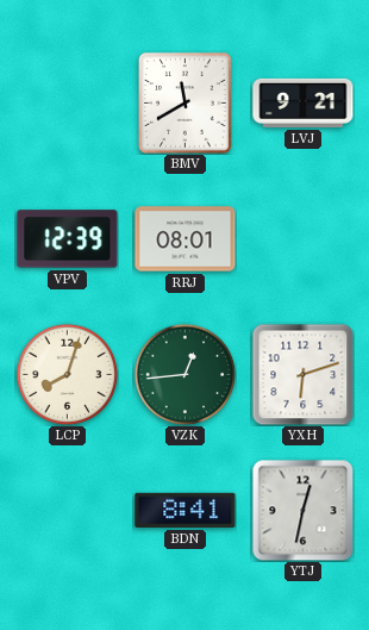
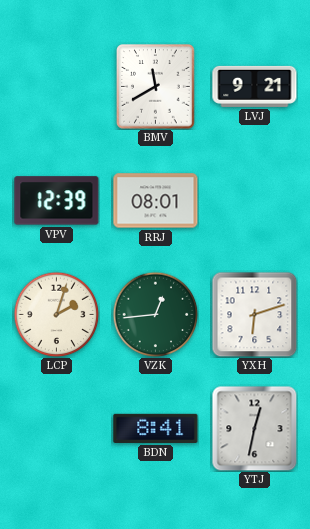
LCP: 8:03 -> 2:03 (56, 314)
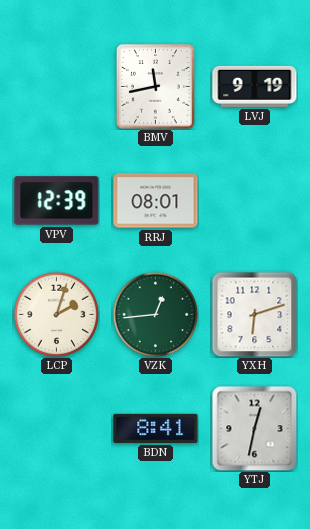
BMV: 11:40 -> 11:43 (156, 87)
LVJ: 9:21 -> 9:19 (255, 86)
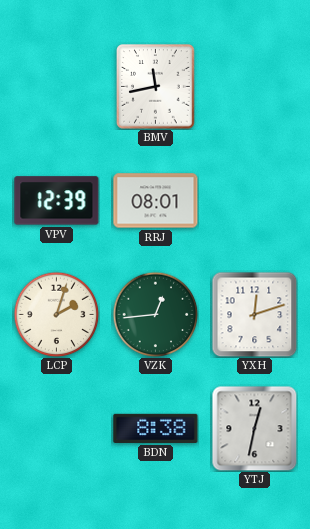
LVJ: 9:19 -> none (255, 86)
YXH: 6:12 -> 12:12 (254, 314)
BDN: 8:41 -> 8:38 (156, 428)
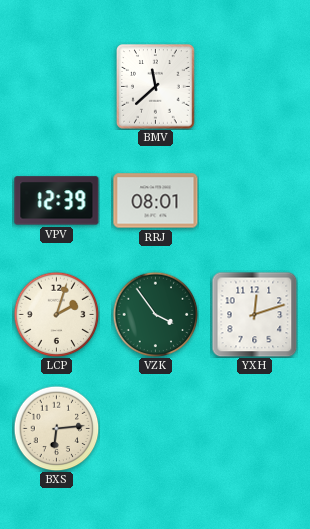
BMV: 11:43 -> 11:38 (156, 87)
VZK: 12:44 -> 3:54 (155, 314)
BXS: none -> 6:14 (56, 428)
BDN: 8:38 -> none (156, 428)
YTJ: 12:32 -> none (254, 428)
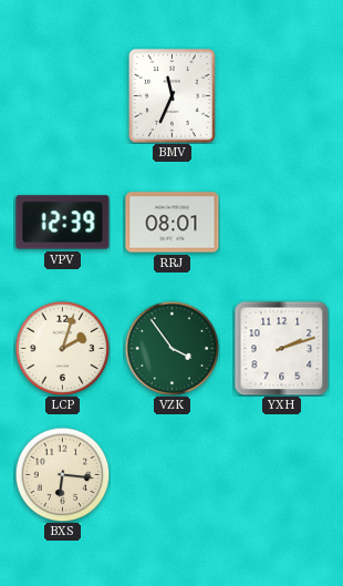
BMV: 11:38 -> 11:34 (173, 96)
YXH: 12:12 -> 2:12 (281, 348)
BXS: 6:14 -> 6:16 (62, 474)
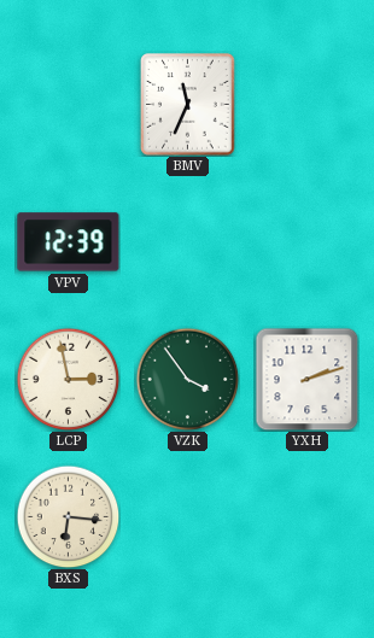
RRJ: 08:01 -> none (173, 223)
LCP: 2:03 -> 2:58 (68, 379)
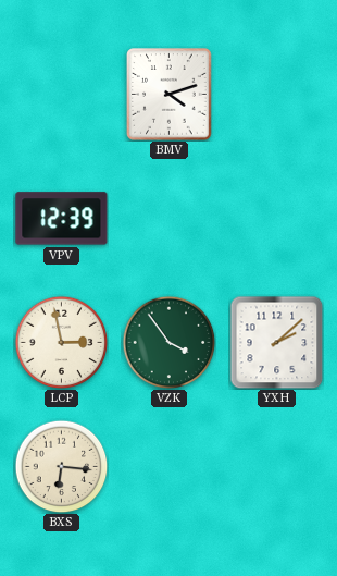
BMV: 11:34 -> 4:12 (170, 95)
YXH: 2:12 -> 2:08 (276, 342)
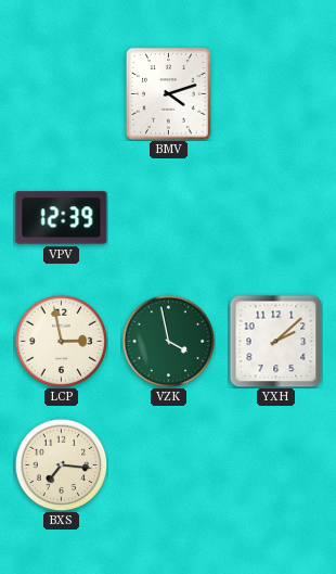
VZK: 3:54 -> 3:58 (168, 341)
BXS: 6:16 -> 7:16 (61, 464)
